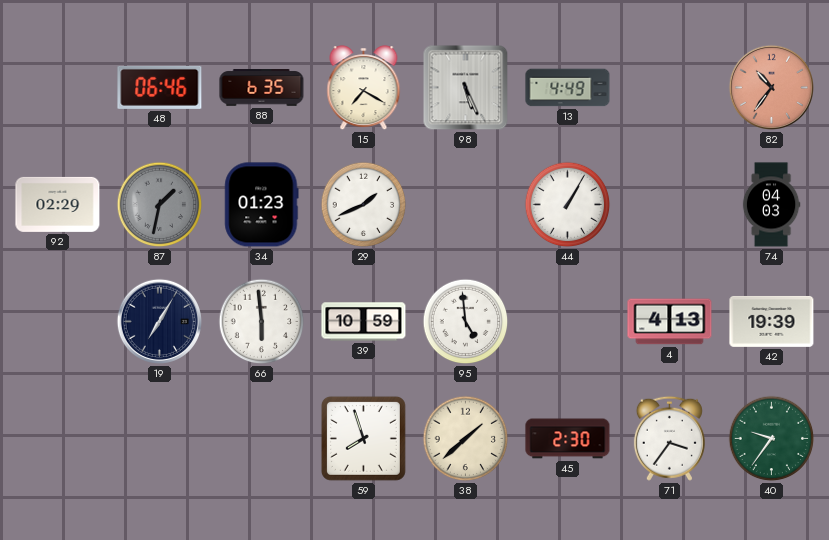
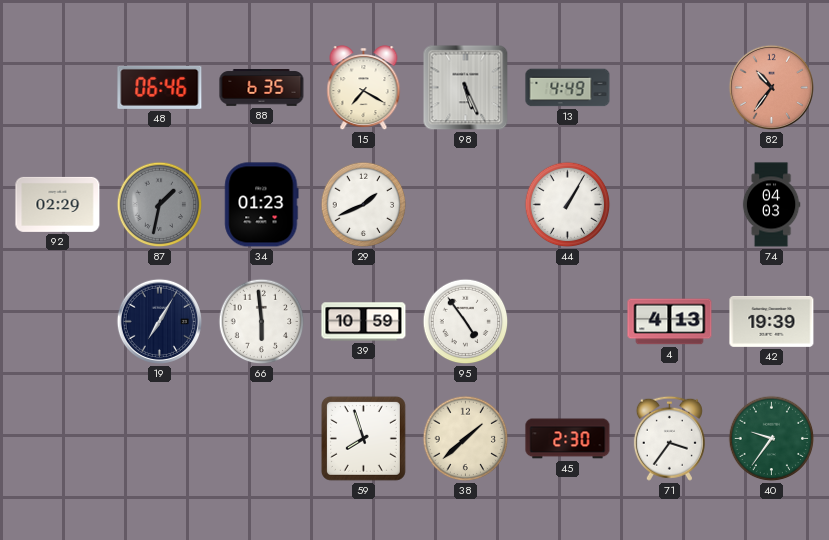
95: 4:59 -> 4:54 (466, 322)
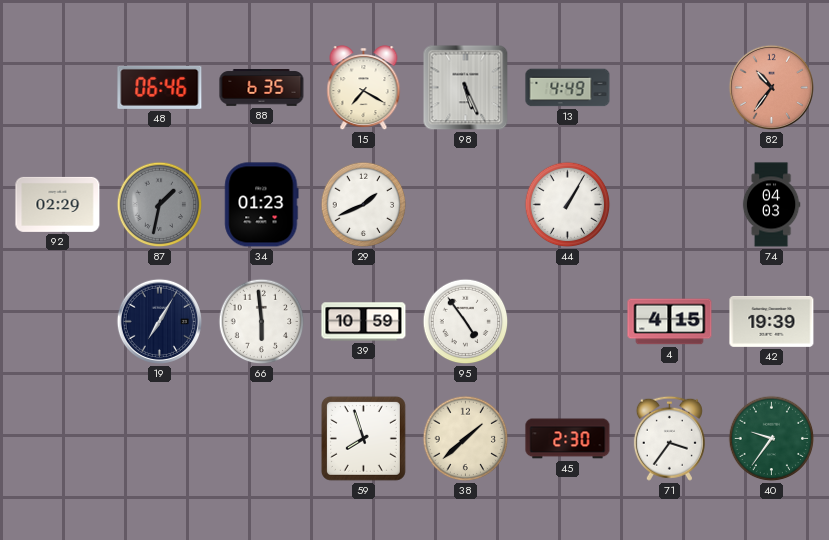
4: 4:13 -> 4:15 (670, 322)
